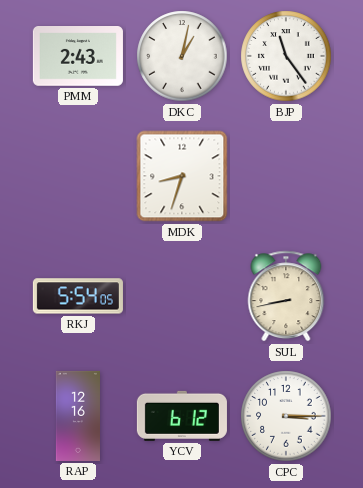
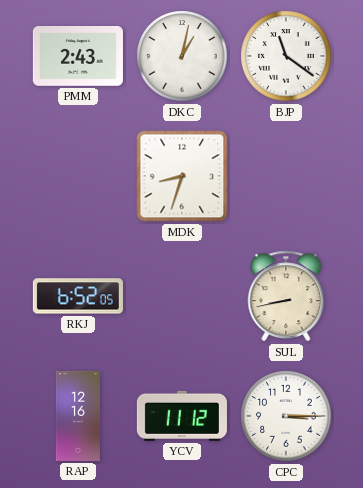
BJP: 11:24 -> 11:21 (286, 56)
RKJ: 5:54 -> 6:52 (78, 296)
YCV: 6:12 -> 11:12 (182, 416)
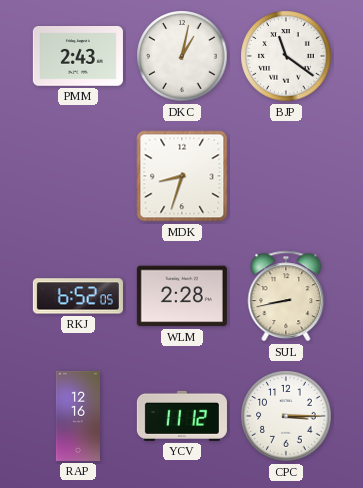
WLM: none -> 2:28 (182, 296)
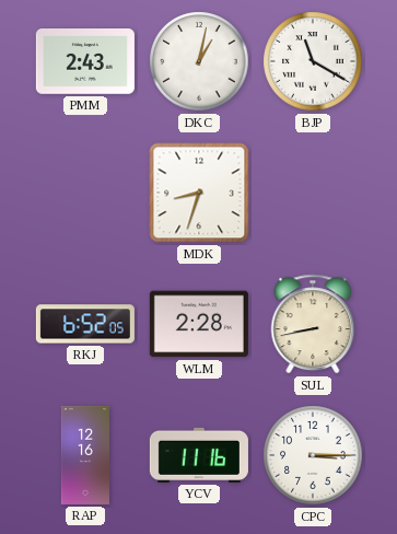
BJP: 11:21 -> 11:20 (313, 61)
YCV: 11:12 -> 11:16 (199, 455)
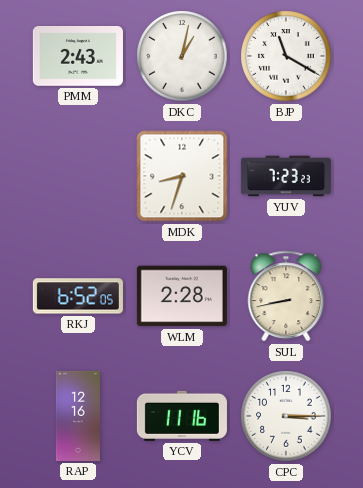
YUV: none -> 7:23 (286, 176)
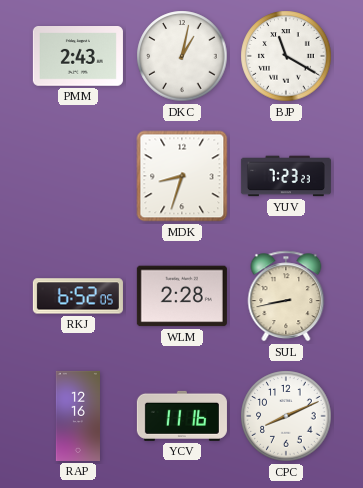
CPC: 3:15 -> 8:11 (286, 416)
